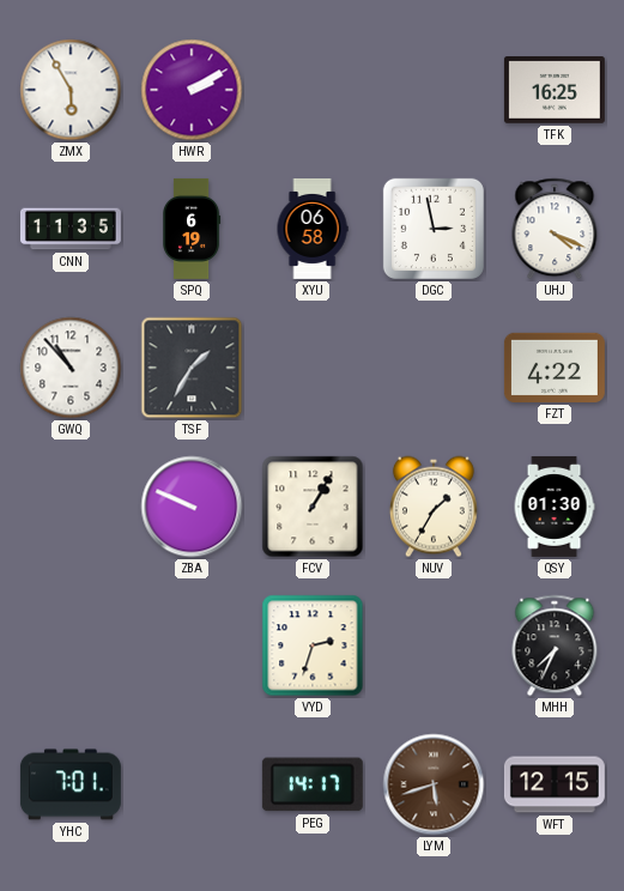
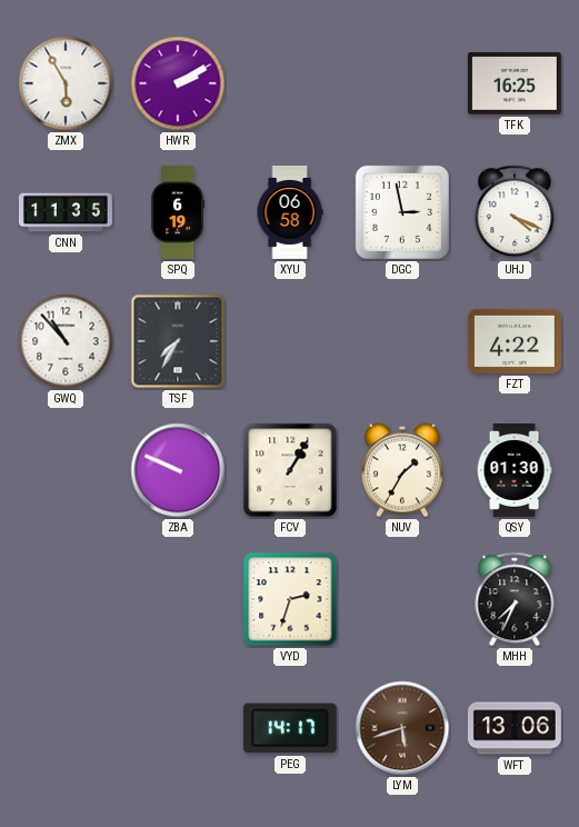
TSF: 1:35 -> 7:35 (178, 341)
YHC: 7:01 -> none (71, 784)
WFT: 12:15 -> 13:06 (515, 728)
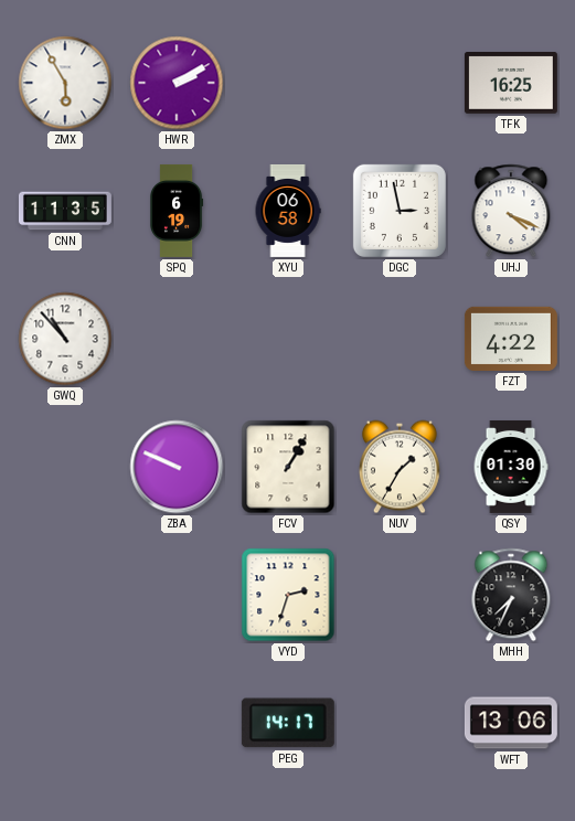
TSF: 7:35 -> none (178, 341)
LYM: 5:42 -> none (402, 728)
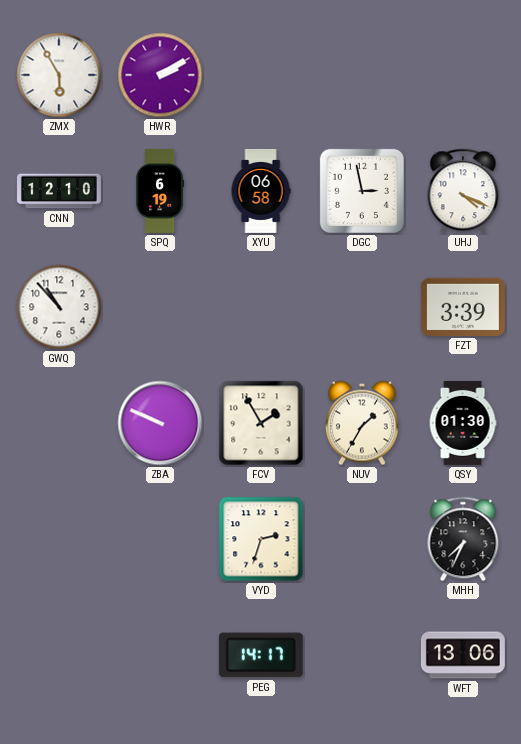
TFK: 16:25 -> none (511, 84)
CNN: 11:35 -> 12:10 (59, 191)
FZT: 4:22 -> 3:39 (463, 307)
FCV: 1:05 -> 1:55 (261, 423)
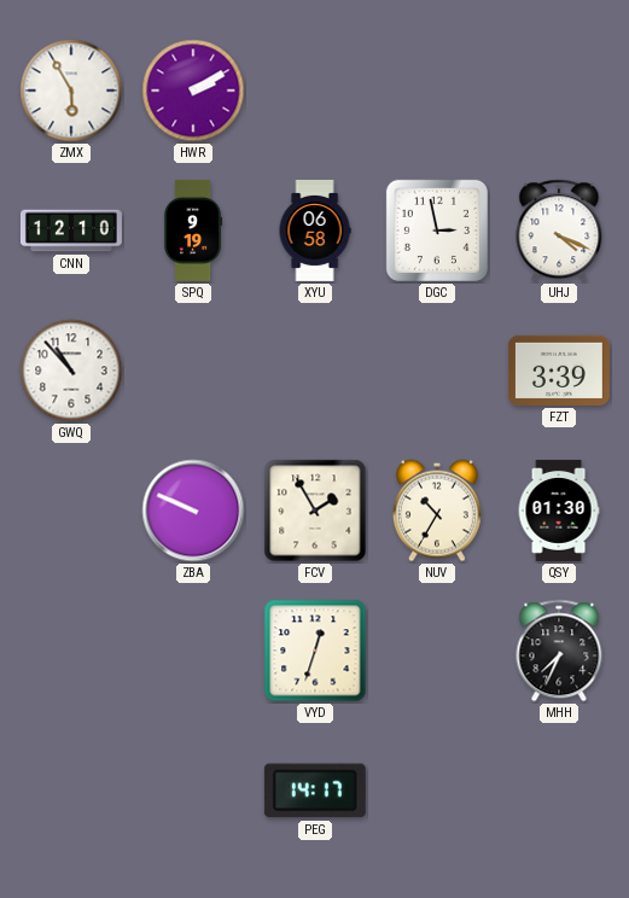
SPQ: 6:19 -> 9:19 (193, 231)
NUV: 1:35 -> 10:35 (437, 511)
VYD: 2:33 -> 12:33 (315, 651)
WFT: 13:06 -> none (463, 655)
